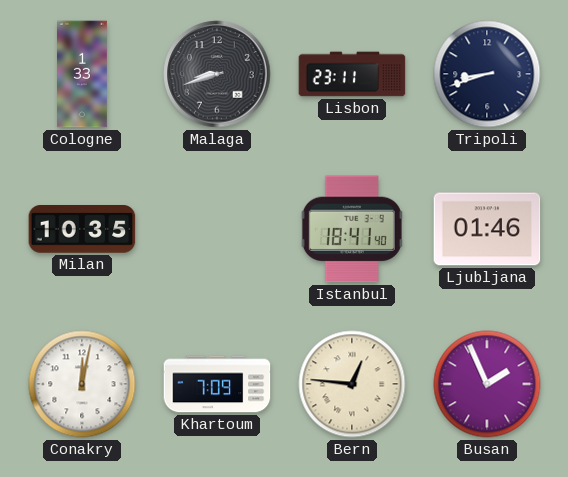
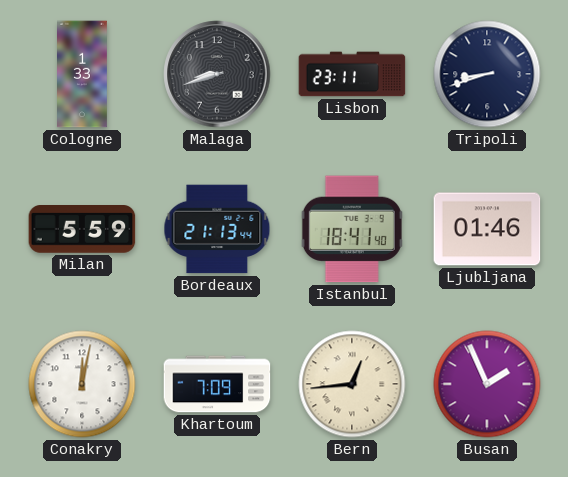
Milan: 10:35 -> 5:59 (82, 230)
Bordeaux: none -> 21:13 (217, 229)
Bern: 12:46 -> 12:44 (352, 384)
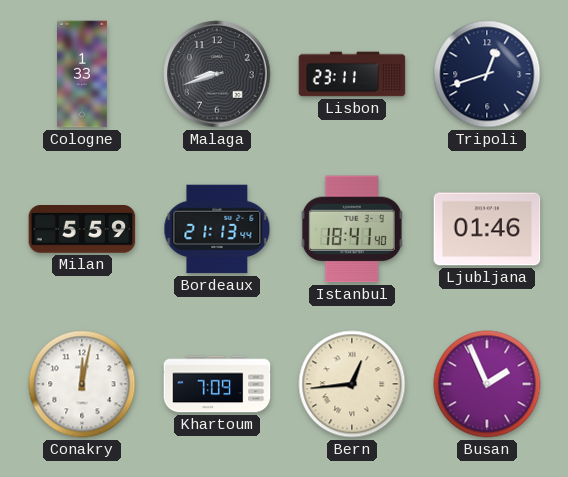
Tripoli: 8:42 -> 12:42 (487, 74)
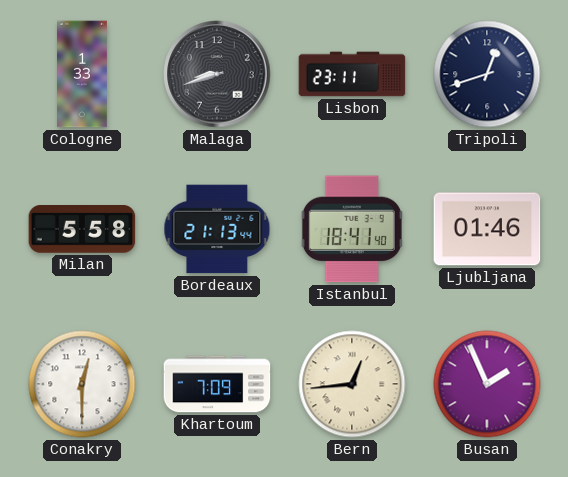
Milan: 5:59 -> 5:58 (82, 230)
Conakry: 12:02 -> 12:30 (82, 384)
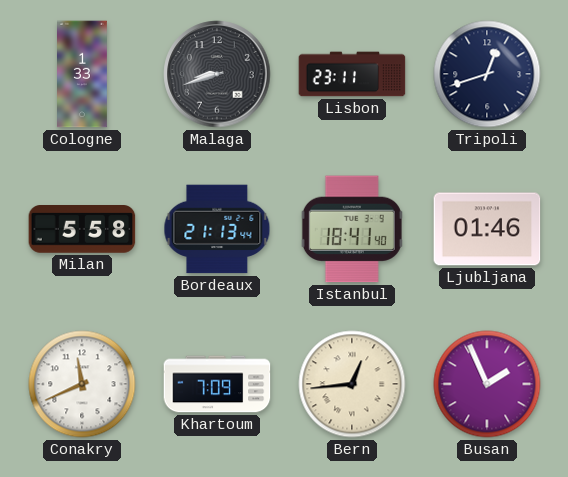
Conakry: 12:30 -> 11:41 (82, 384)
